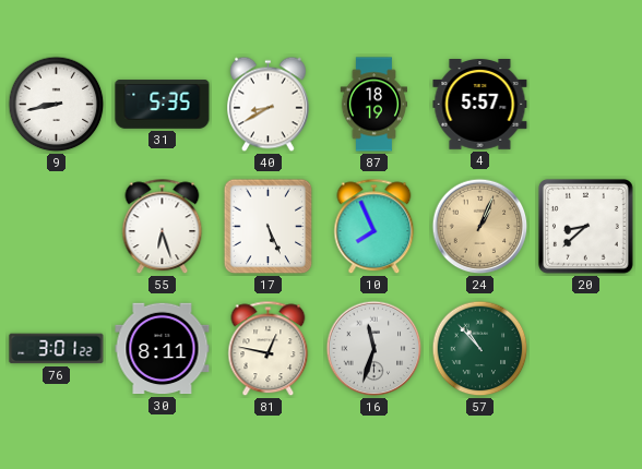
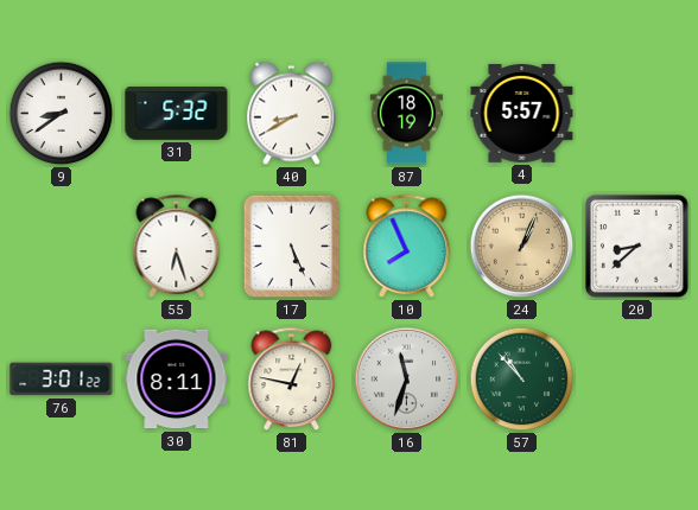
9: 8:43 -> 8:39 (62, 114)
31: 5:35 -> 5:32 (177, 114)
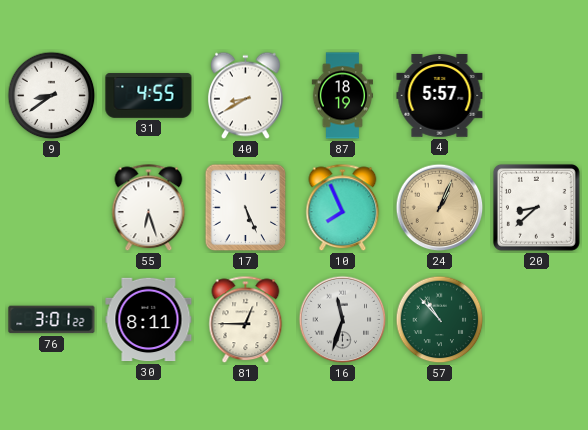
31: 5:32 -> 4:55 (149, 96)
81: 12:47 -> 12:45 (246, 320)
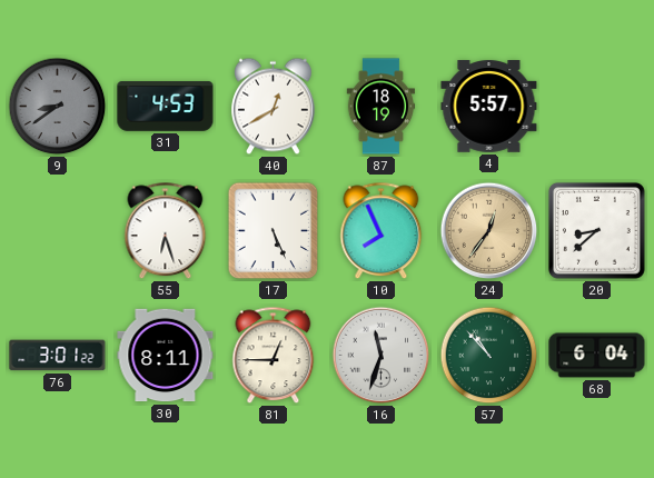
9 dial: white -> grey (58, 107)
31: 4:55 -> 4:53 (166, 107)
40: 8:40 -> 12:40 (274, 107)
24: 1:04 -> 12:36 (489, 231)
68: none -> 6:04 (597, 356)
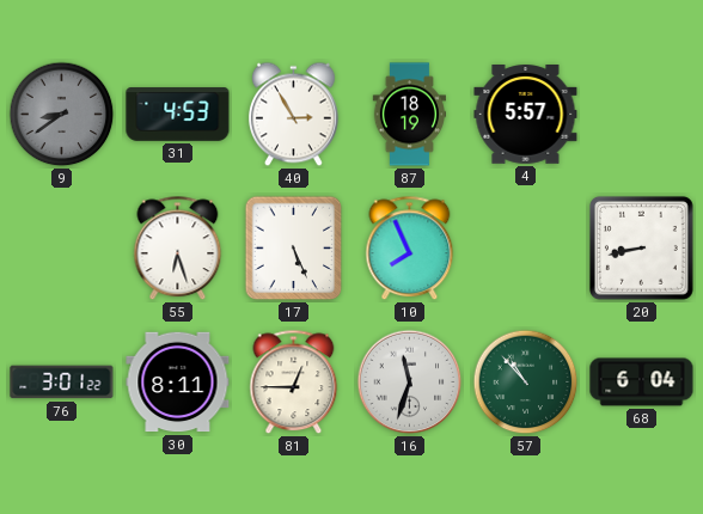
40: 12:40 -> 2:55 (294, 115)
24: 12:36 -> none (489, 231)
20: 8:38 -> 8:43 (641, 247)
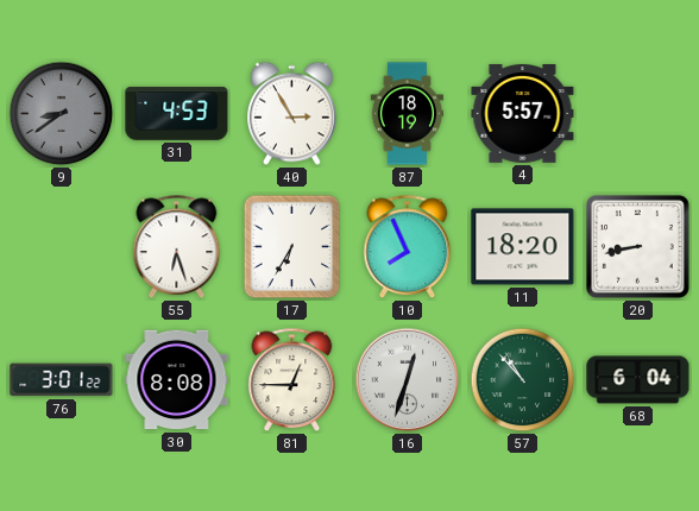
17: 5:26 -> 6:35 (292, 247)
11: none -> 18:20 (523, 247)
30: 8:11 -> 8:08 (177, 380)
16: 11:33 -> 12:33 (408, 380)
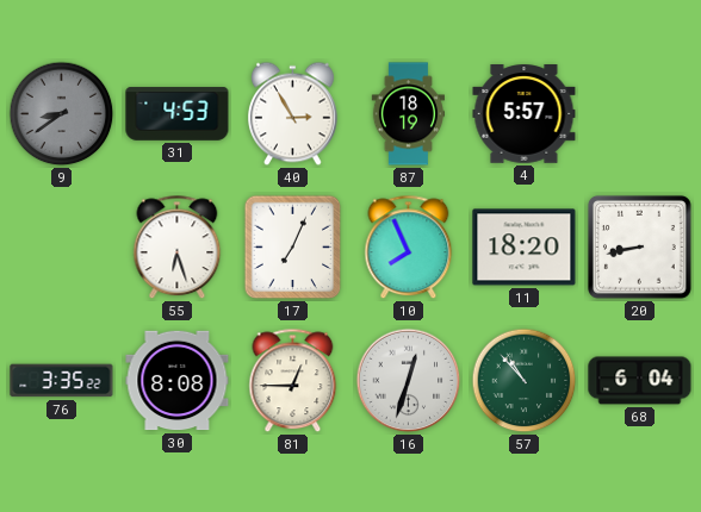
17: 6:35 -> 7:04 (293, 248)
76: 3:01 -> 3:35 (62, 381)
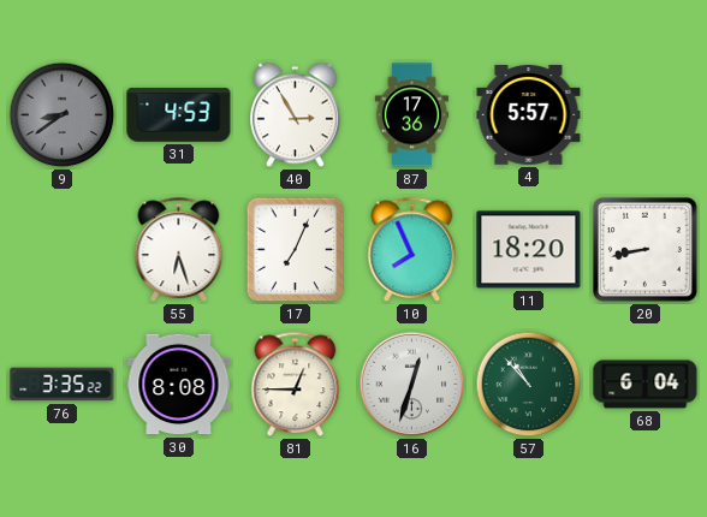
87: 18:19 -> 17:36 (411, 115)
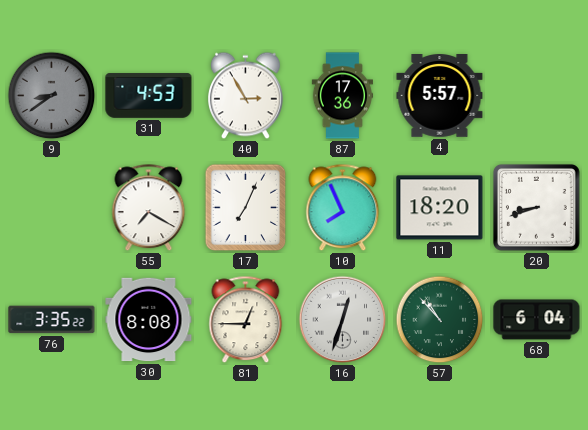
55: 6:27 -> 7:20 (149, 208)
20: 8:43 -> 8:42 (536, 207)
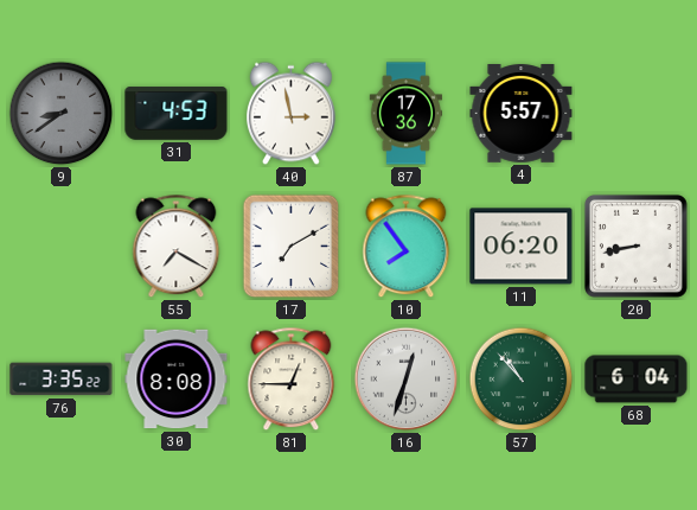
40: 2:55 -> 2:58 (292, 114)
17: 7:04 -> 7:10 (292, 247)
10: 7:56 -> 7:54 (407, 247)
11: 18:20 -> 06:20 (522, 247)
20: 8:42 -> 8:43 (635, 246)
